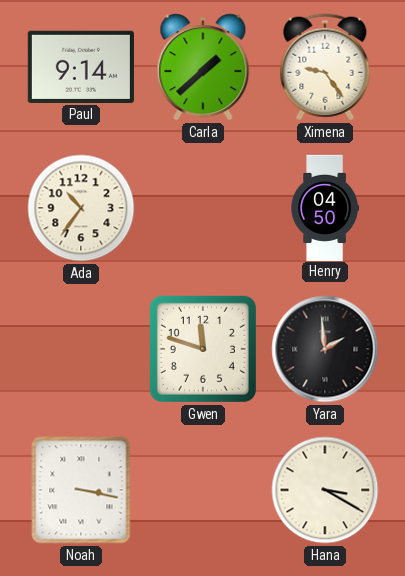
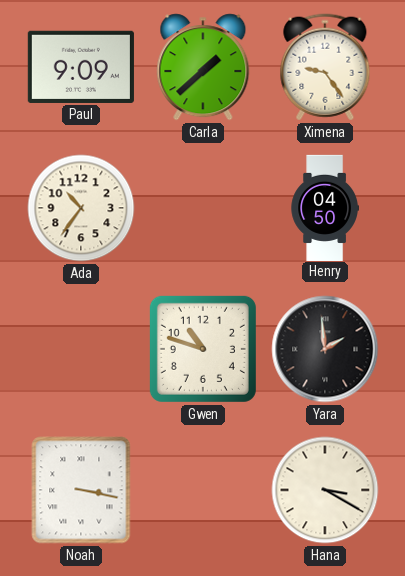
Paul: 9:14 -> 9:09 (81, 67)
Gwen: 11:48 -> 10:48 (203, 349)
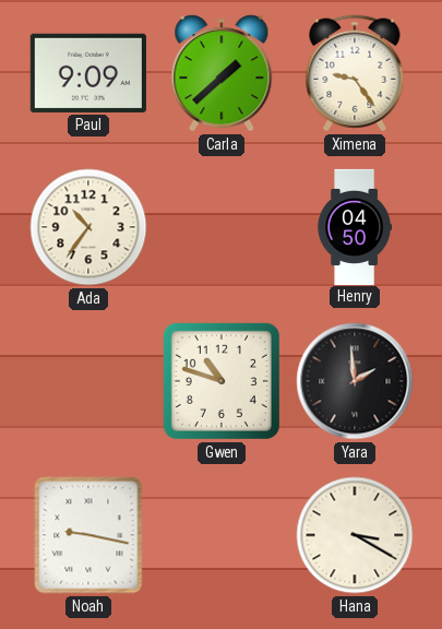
Noah: 3:17 -> 9:17 (88, 535)
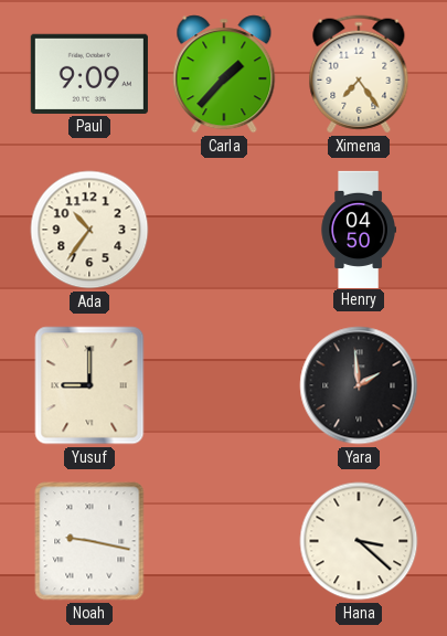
Carla: 1:38 -> 1:37 (224, 74)
Ximena: 9:24 -> 7:24 (359, 74)
Yusuf: none -> 9:00 (89, 385)
Gwen: 10:48 -> none (222, 381)
Hana: 3:20 -> 3:22 (359, 541)
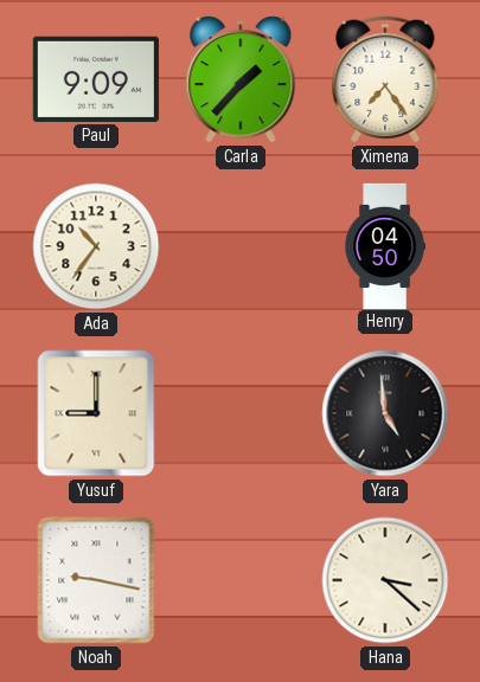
Yara: 1:59 -> 4:59 (385, 413)
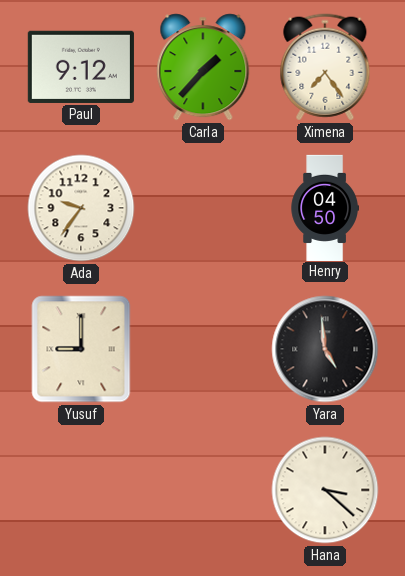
Paul: 9:09 -> 9:12 (81, 67)
Ada: 10:36 -> 9:36 (81, 208)
Noah: 9:17 -> none (96, 580)
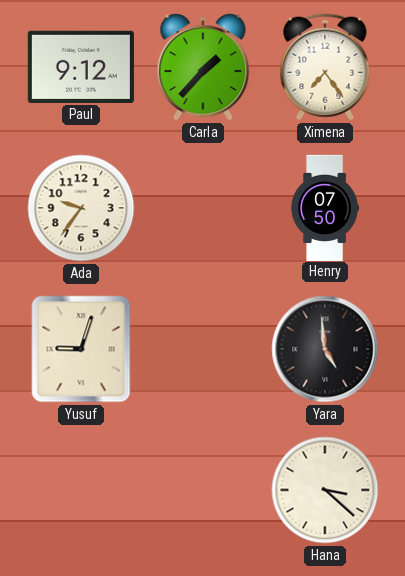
Henry: 04:50 -> 07:50 (324, 207)
Yusuf: 9:00 -> 9:03 (81, 349)
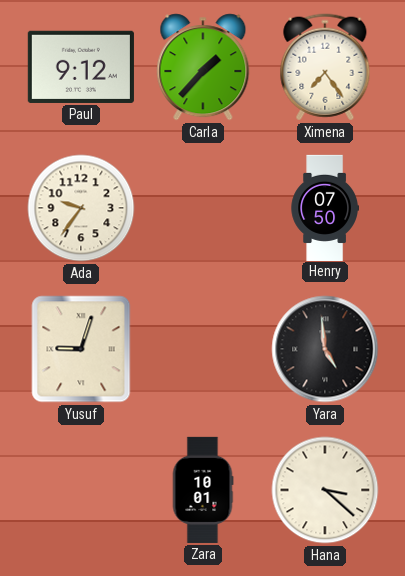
Zara: none -> 10:01 (203, 490)
